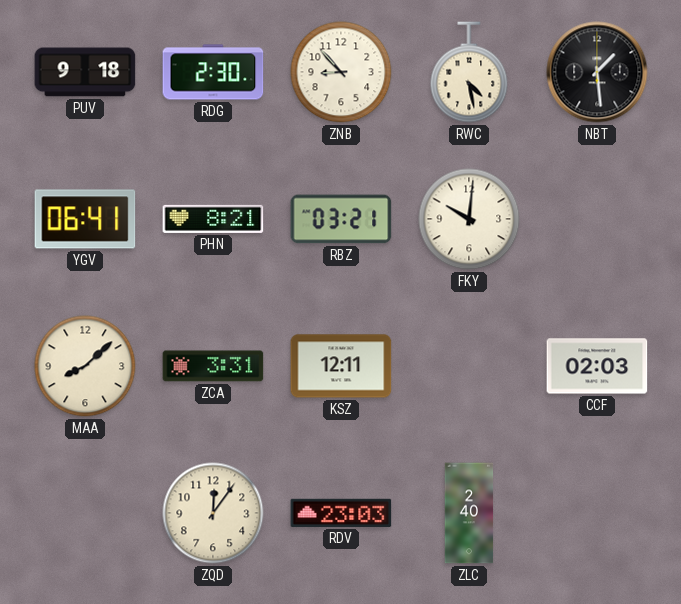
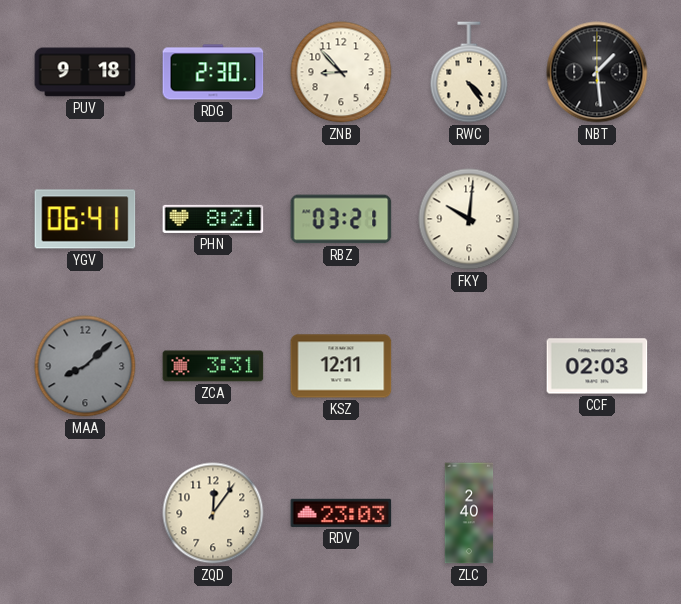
RWC: 4:28 -> 4:24 (469, 72)
MAA dial: cream -> grey (85, 366)
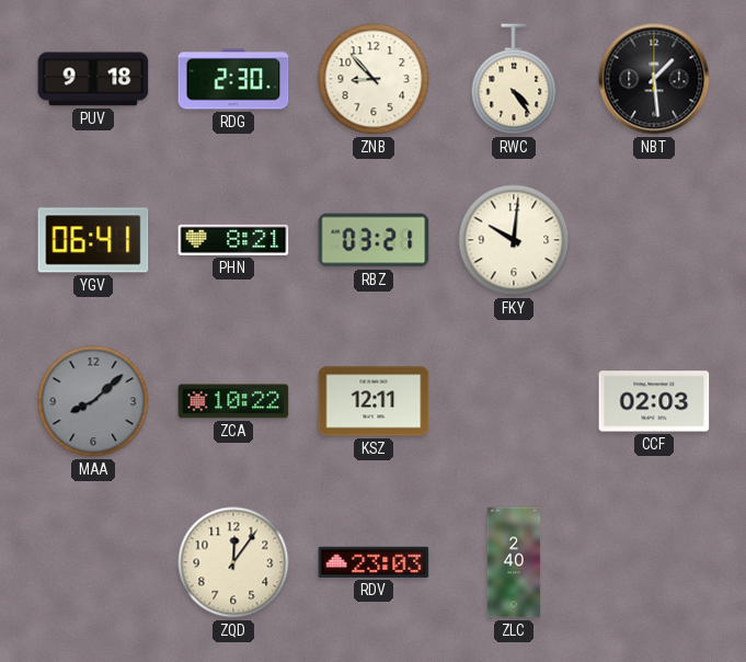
ZCA: 3:31 -> 10:22 (233, 401)
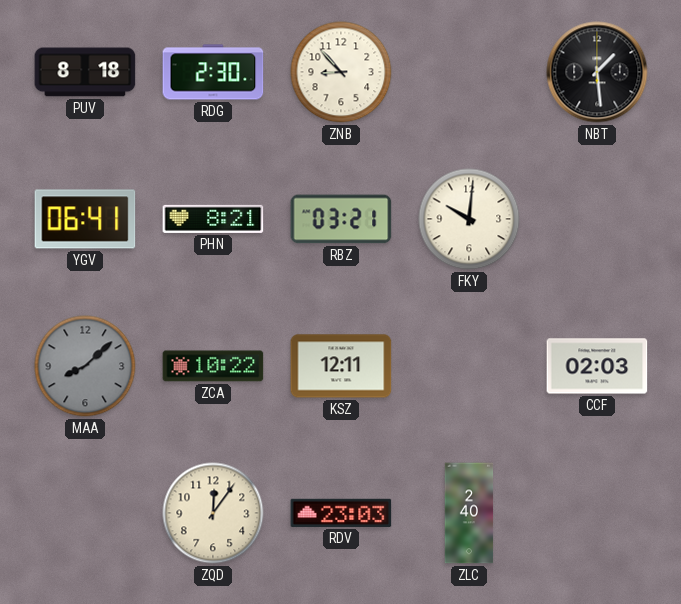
PUV: 9:18 -> 8:18 (85, 72)
RWC: 4:24 -> none (514, 79)
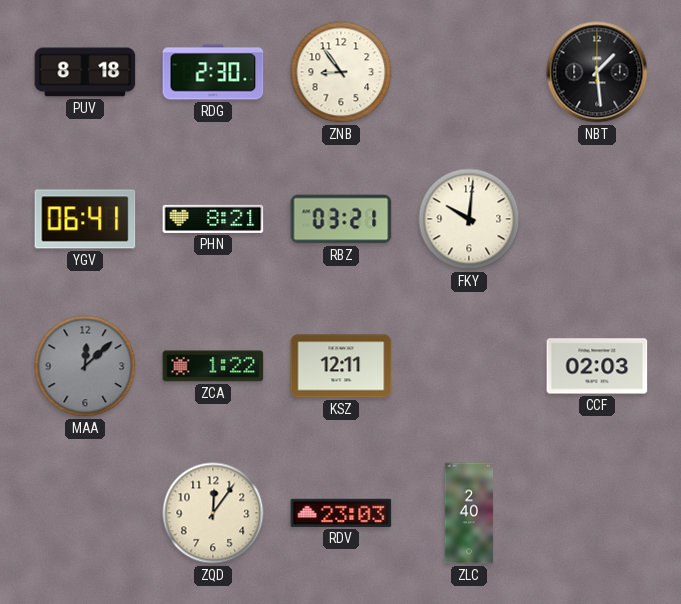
ZNB: 8:53 -> 8:54 (341, 72)
MAA: 8:08 -> 12:08 (85, 366)
ZCA: 10:22 -> 1:22 (213, 366)
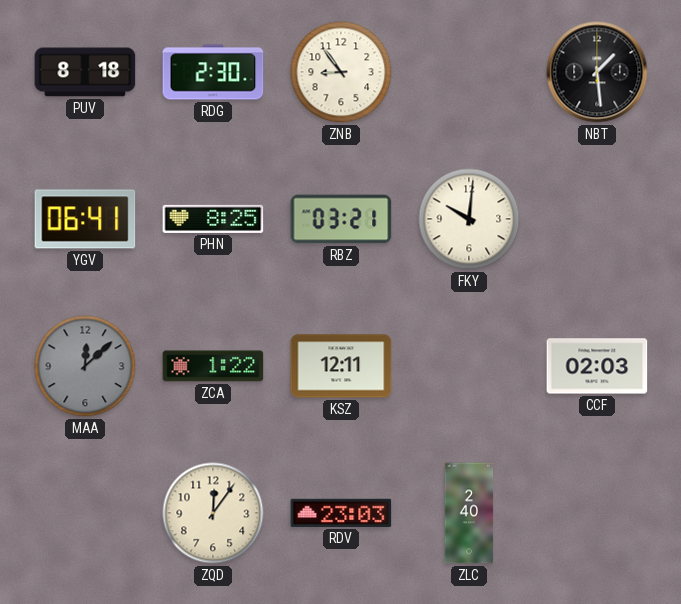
PHN: 8:21 -> 8:25 (213, 219)
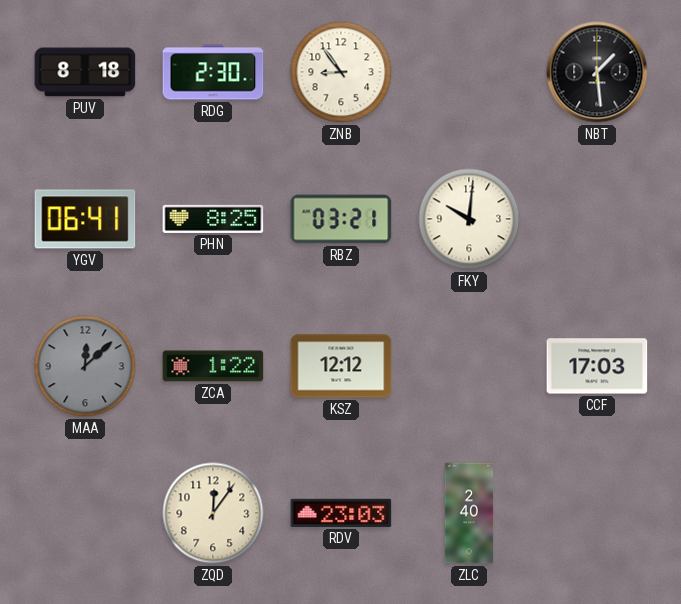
KSZ: 12:11 -> 12:12 (341, 366)
CCF: 02:03 -> 17:03 (597, 366)
